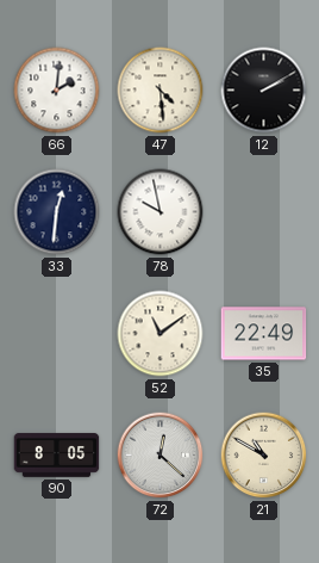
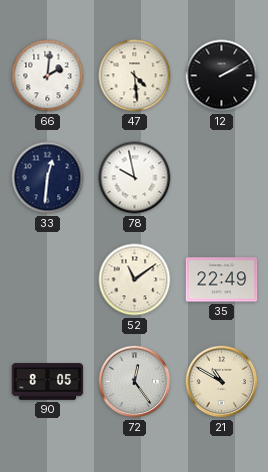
72: 12:22 -> 12:24 (135, 382)
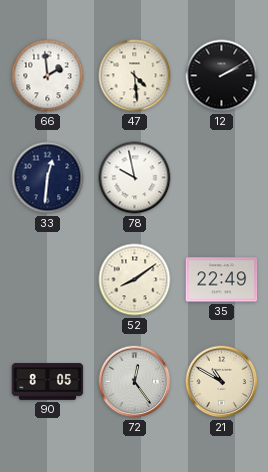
66: 2:01 -> 1:59 (48, 76)
52: 11:09 -> 8:09 (135, 280)
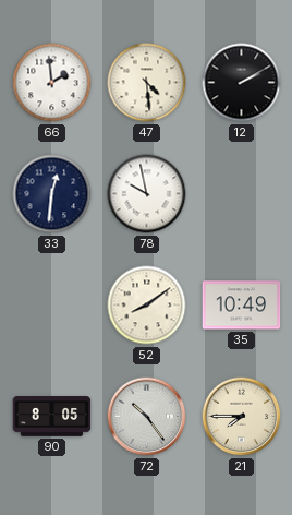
35: 22:49 -> 10:49 (242, 306)
72: 12:24 -> 10:24 (147, 417)
21: 10:50 -> 7:45 (242, 417)
